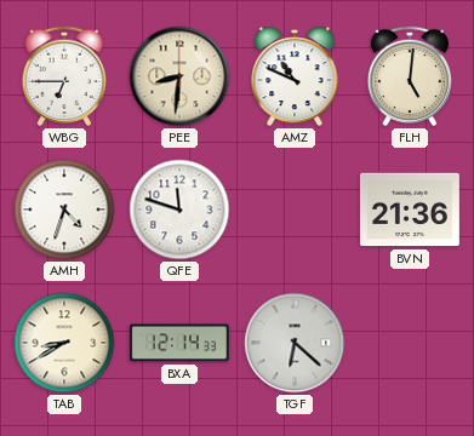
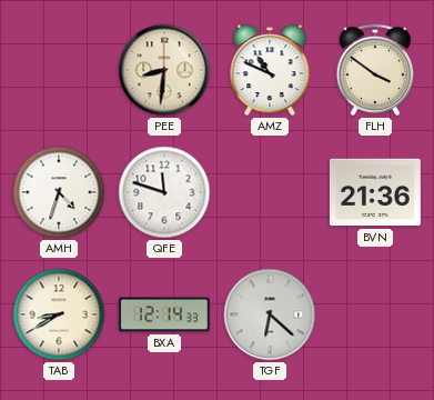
WBG: 6:45 -> none (63, 76)
FLH: 5:01 -> 3:51 (374, 70)
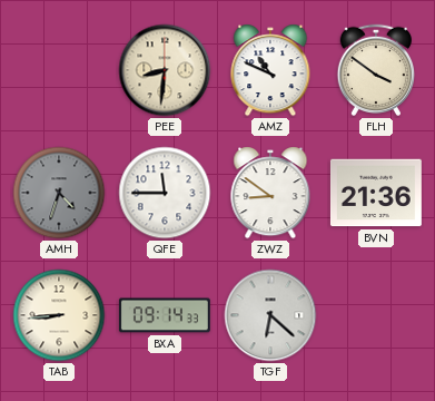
AMH dial: white -> grey (59, 193)
QFE: 11:48 -> 11:45 (165, 193)
ZWZ: none -> 8:51 (270, 193)
TAB: 8:40 -> 8:44 (59, 315)
BXA: 12:14 -> 09:14 (165, 315)
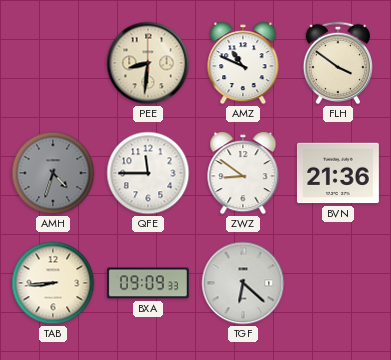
BXA: 09:14 -> 09:09 (148, 283)
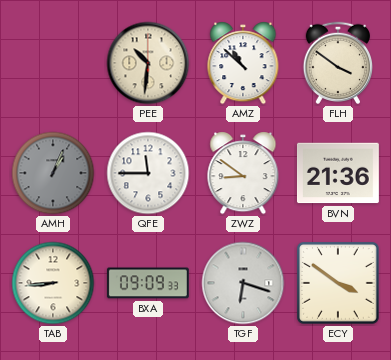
PEE: 8:31 -> 10:31 (148, 63)
AMZ: 10:49 -> 10:52 (243, 63)
AMH: 4:33 -> 1:04 (53, 173)
TGF: 6:22 -> 6:18 (243, 283)
ECY: none -> 3:51 (339, 284)
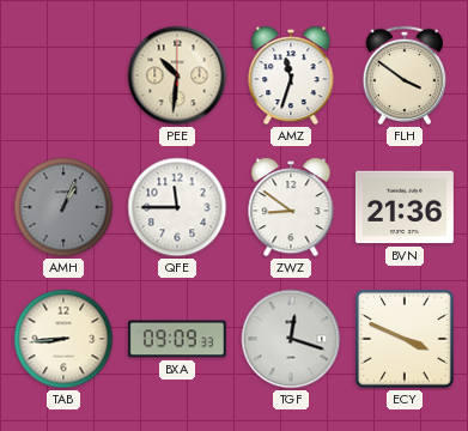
AMZ: 10:52 -> 11:33 (291, 75)
TGF: 6:18 -> 12:18 (291, 339)
ECY: 3:51 -> 3:49 (406, 340)
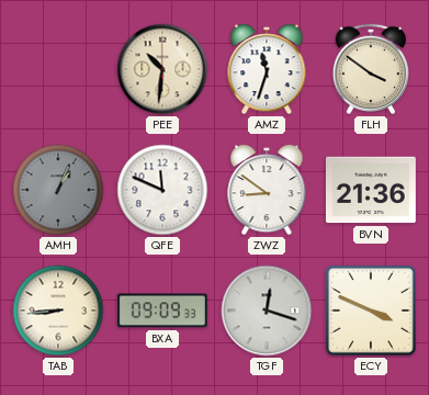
QFE: 11:45 -> 11:49 (162, 190)
